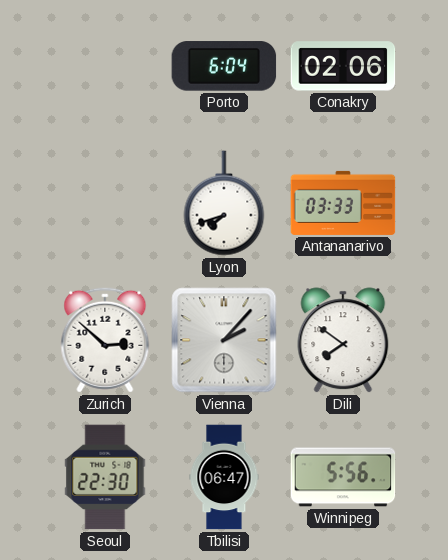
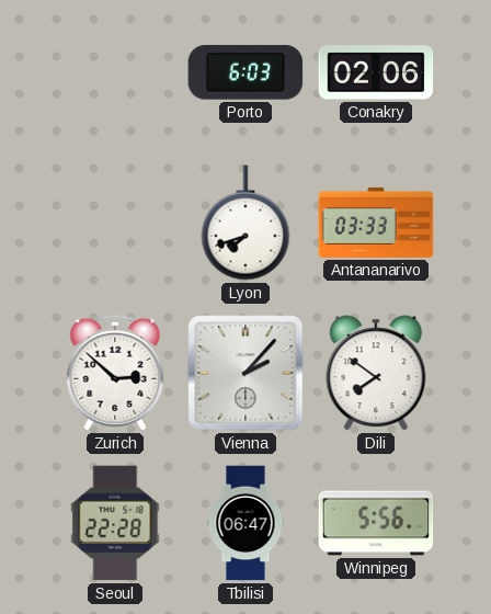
Porto: 6:04 -> 6:03 (245, 72)
Seoul: 22:30 -> 22:28 (115, 523)
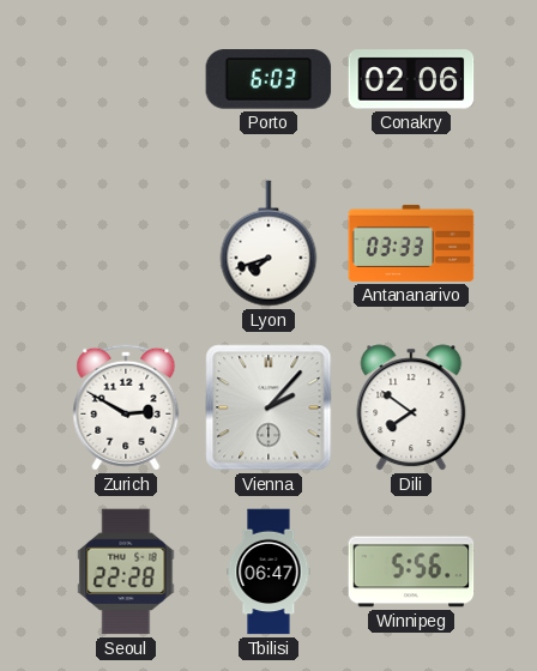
Zurich: 2:52 -> 2:50 (126, 407)
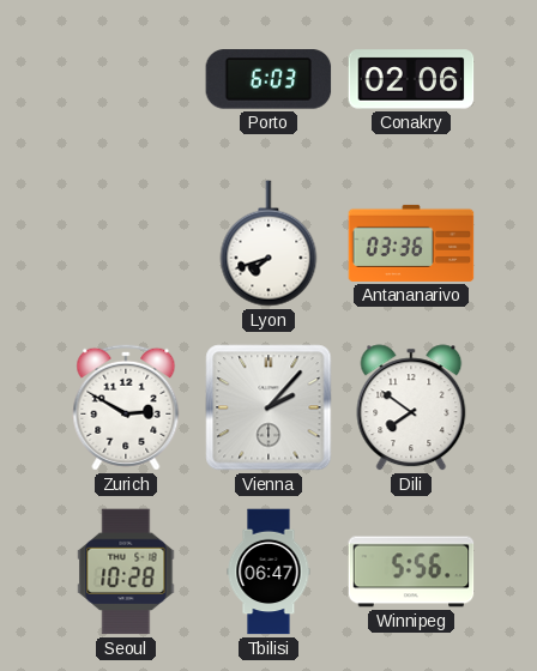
Antananarivo: 03:33 -> 03:36 (411, 243)
Seoul: 22:28 -> 10:28 (126, 572)
